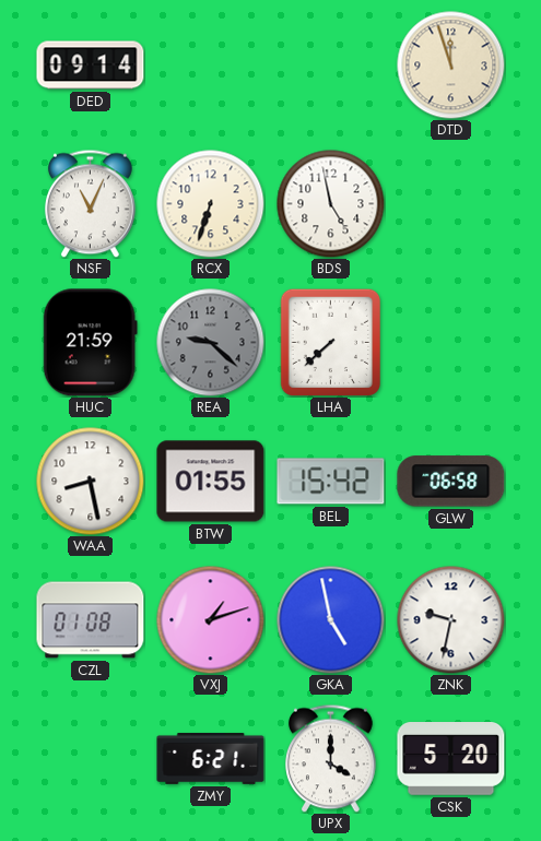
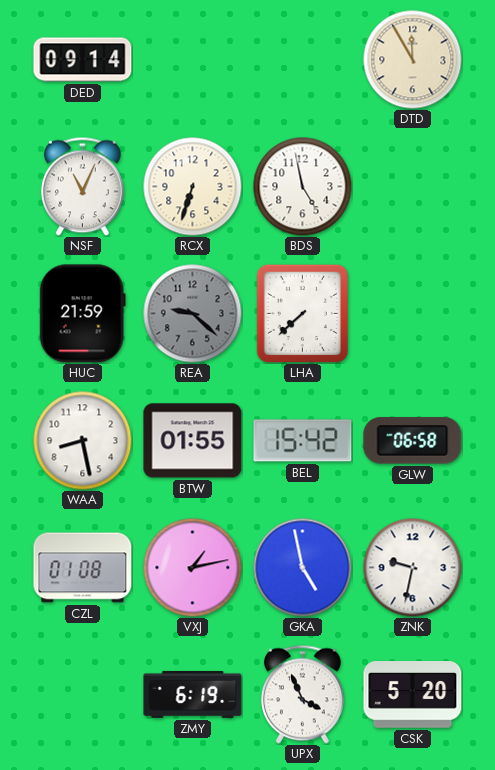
DTD: 11:57 -> 11:55 (413, 60)
VXJ: 1:12 -> 1:13 (193, 568)
ZMY: 6:21 -> 6:19 (193, 694)
UPX: 4:00 -> 3:56 (303, 694)
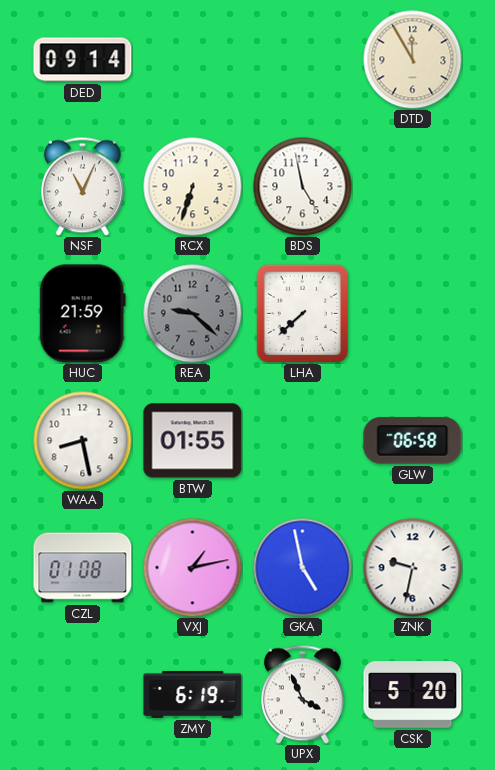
BEL: 15:42 -> none (303, 441)
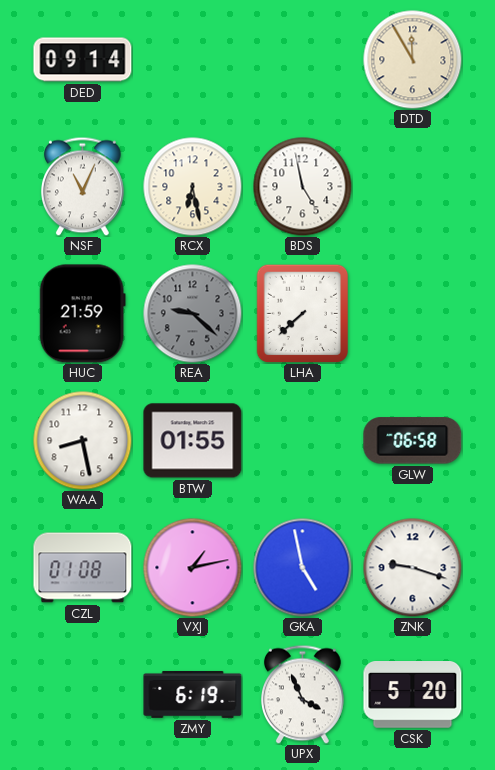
RCX: 6:33 -> 6:28 (193, 187)
ZNK: 9:32 -> 9:18 (413, 568)
